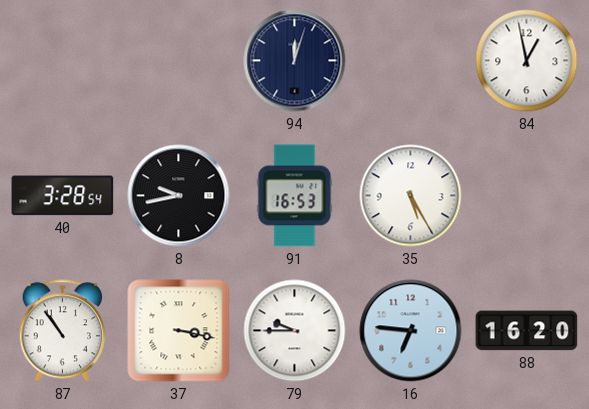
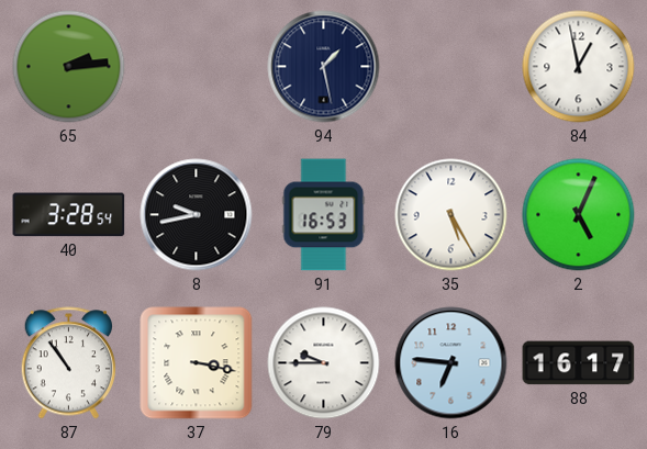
65: none -> 2:14 (69, 67)
94: 12:03 -> 1:28 (324, 67)
2: none -> 5:04 (579, 215)
88: 16:20 -> 16:17 (579, 363)
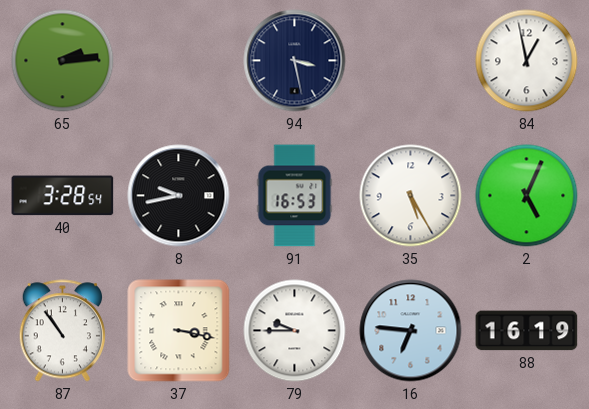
94: 1:28 -> 3:28 (295, 61)
88: 16:17 -> 16:19 (527, 331)
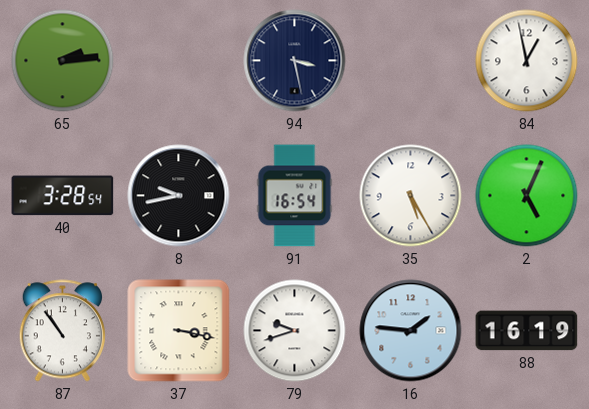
91: 16:53 -> 16:54 (295, 196)
79: 9:45 -> 9:42 (295, 331)
16: 6:46 -> 1:46 (411, 331)
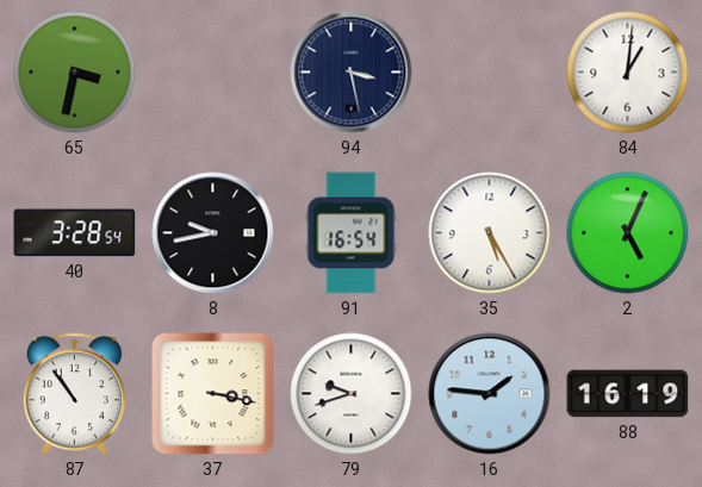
65: 2:14 -> 3:32 (75, 73)
84: 12:58 -> 1:01 (628, 73)
